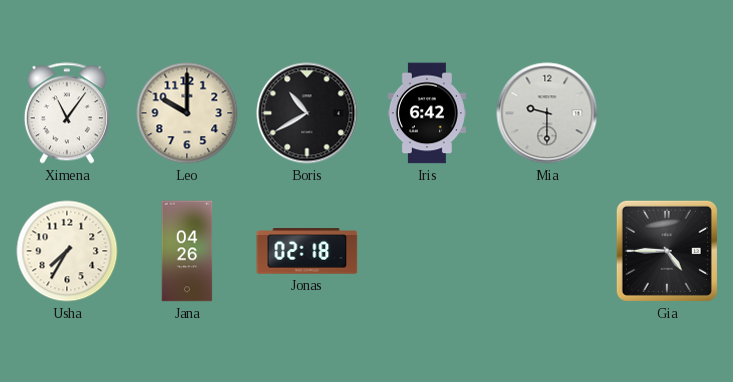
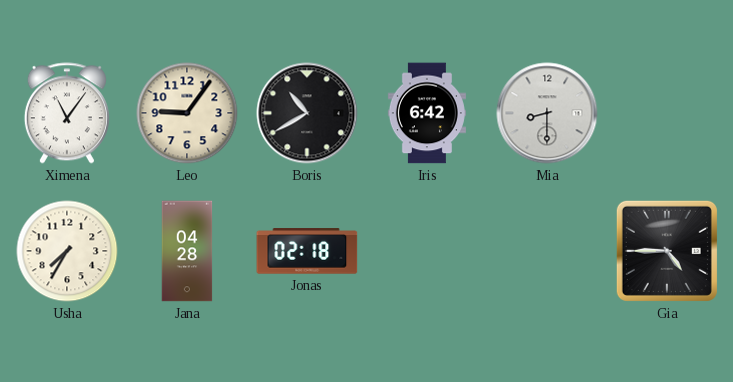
Leo: 10:00 -> 9:06 (187, 113)
Mia: 9:30 -> 8:30 (547, 113)
Jana: 04:26 -> 04:28 (187, 251)
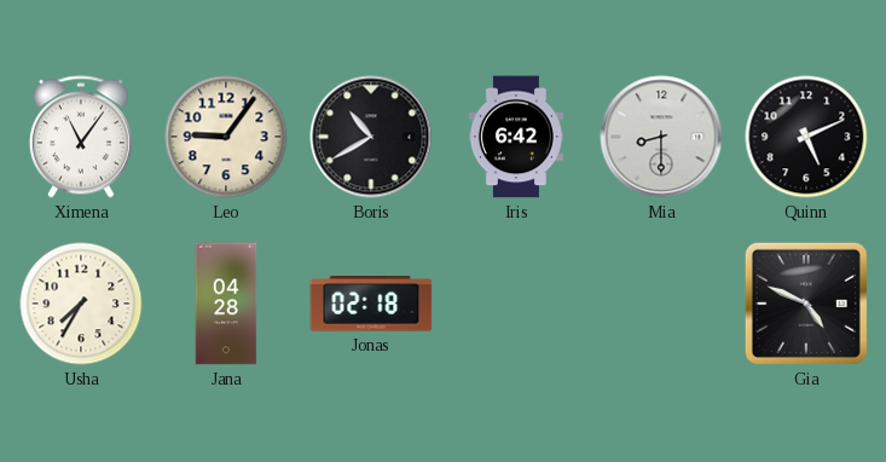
Quinn: none -> 5:11 (806, 137)
Gia: 4:45 -> 4:49 (806, 304)
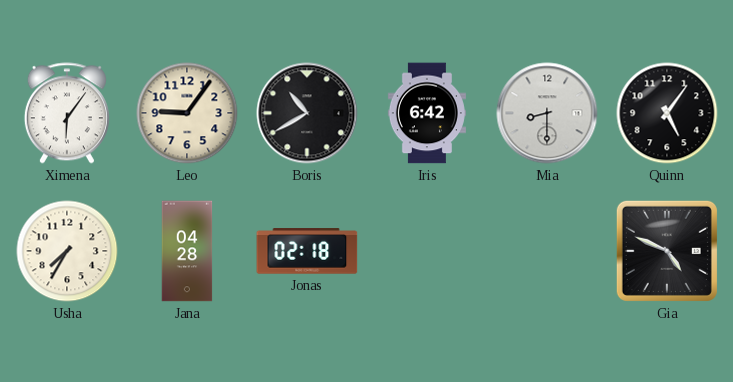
Ximena: 11:06 -> 6:06 (67, 113)
Quinn: 5:11 -> 5:06 (667, 113)
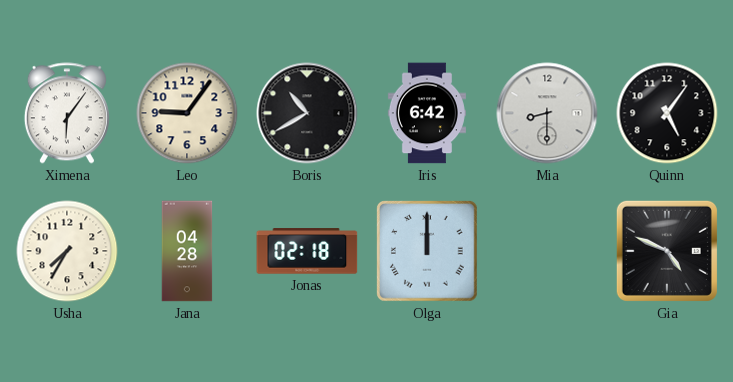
Olga: none -> 12:00 (428, 252)
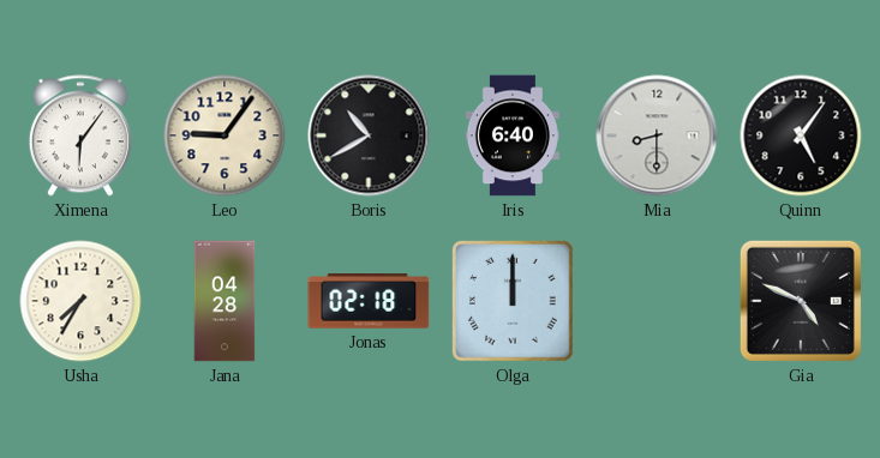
Iris: 6:42 -> 6:40 (513, 135)
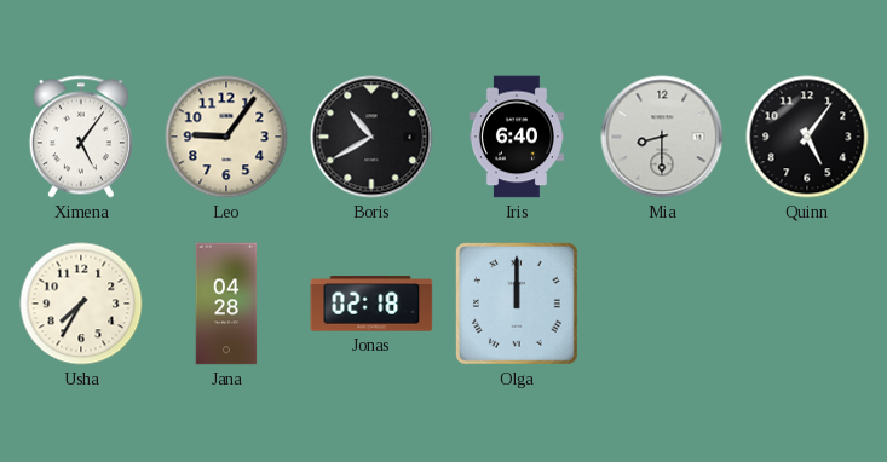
Ximena: 6:06 -> 5:06 (81, 137)
Gia: 4:49 -> none (801, 301)
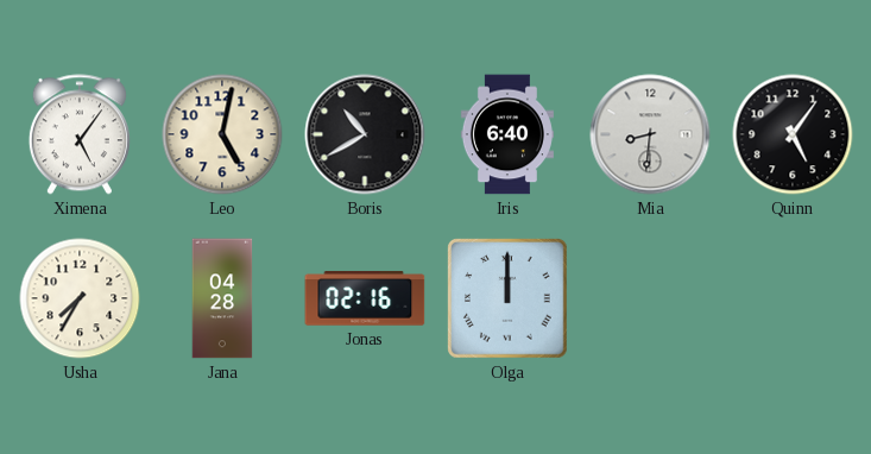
Leo: 9:06 -> 5:02 (222, 134)
Mia: 8:30 -> 8:31 (650, 134)
Jonas: 02:18 -> 02:16 (365, 298)
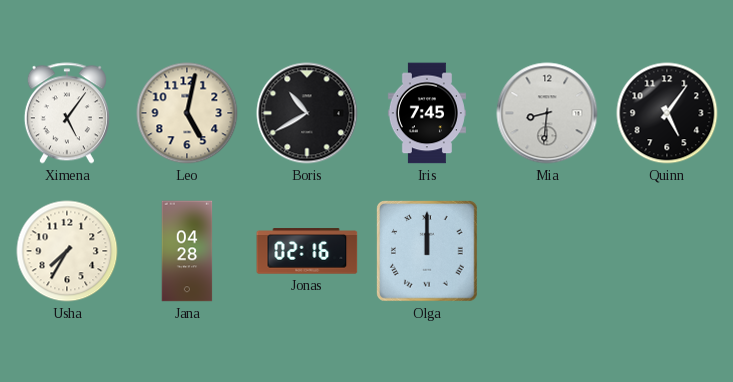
Iris: 6:40 -> 7:45 (427, 113)
